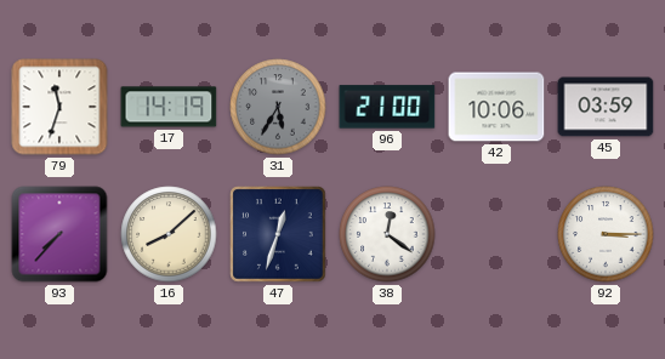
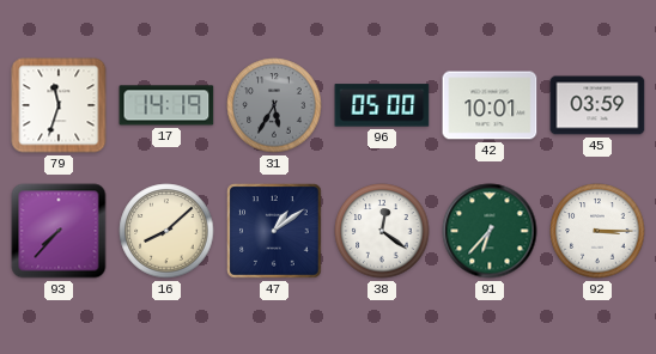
96: 21:00 -> 05:00 (382, 105)
42: 10:06 -> 10:01 (490, 105)
47: 12:33 -> 1:09 (274, 231)
91: none -> 6:37 (490, 231)
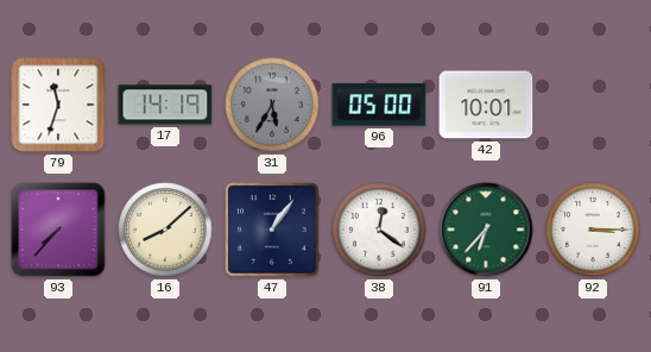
45: 03:59 -> none (597, 105)
47: 1:09 -> 1:06 (272, 230)
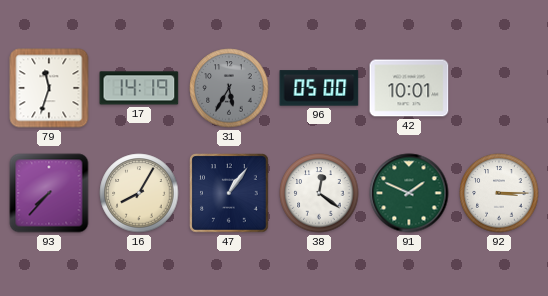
16: 8:08 -> 8:05 (139, 193)
91: 6:37 -> 1:49 (409, 193)
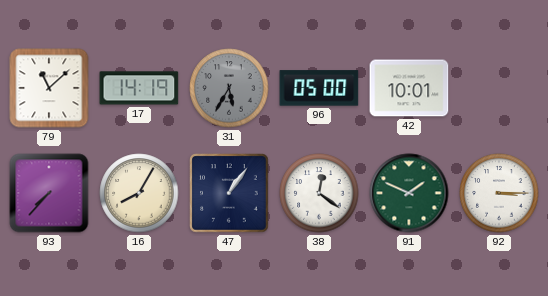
79: 11:33 -> 11:08 (49, 88)
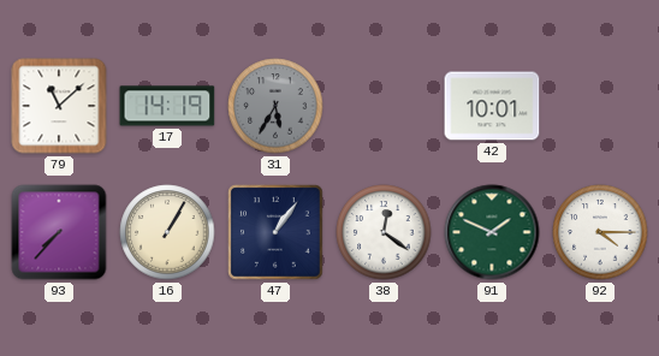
96: 05:00 -> none (319, 88)
16: 8:05 -> 1:05 (167, 232)
92: 3:15 -> 4:15 (600, 232)
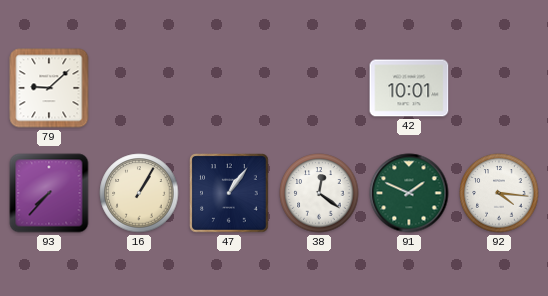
79: 11:08 -> 9:08 (49, 88)
17: 14:19 -> none (167, 106)
31: 5:35 -> none (275, 106)
92: 4:15 -> 4:16 (499, 193)
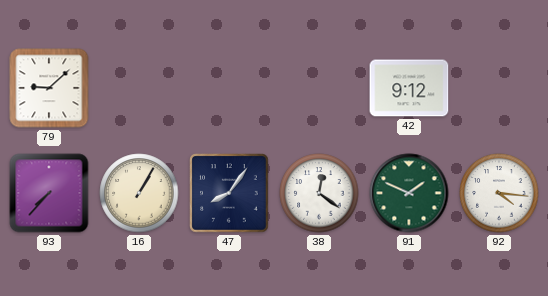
42: 10:01 -> 9:12 (409, 88)
47: 1:06 -> 8:06 (229, 193)
